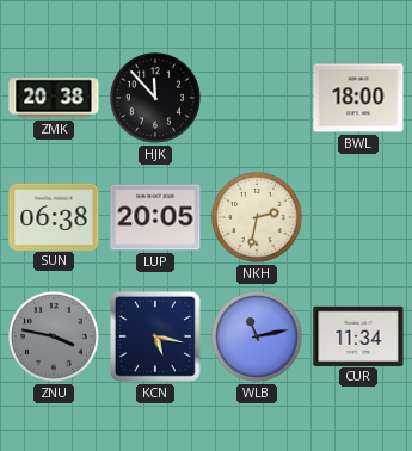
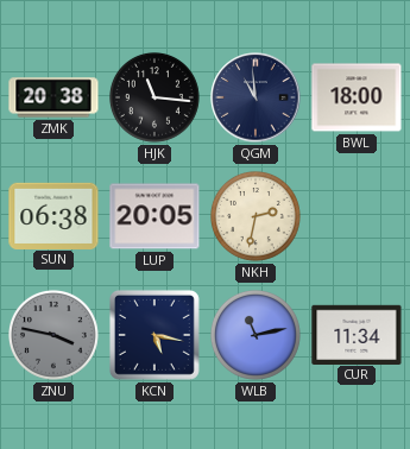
HJK: 11:53 -> 11:16 (156, 99)
QGM: none -> 10:59 (256, 97)
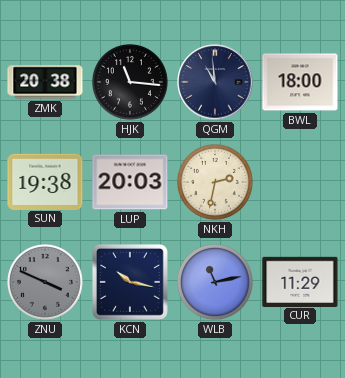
SUN: 06:38 -> 19:38 (45, 181)
LUP: 20:05 -> 20:03 (130, 182)
ZNU: 3:47 -> 3:49 (46, 283)
KCN: 5:17 -> 10:17 (130, 282)
CUR: 11:34 -> 11:29 (300, 281)
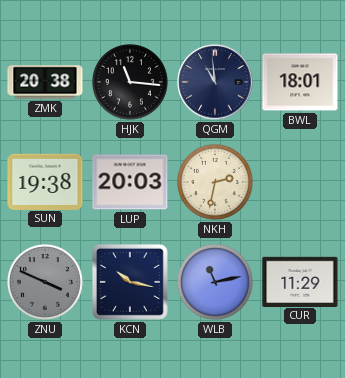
BWL: 18:00 -> 18:01 (300, 82)
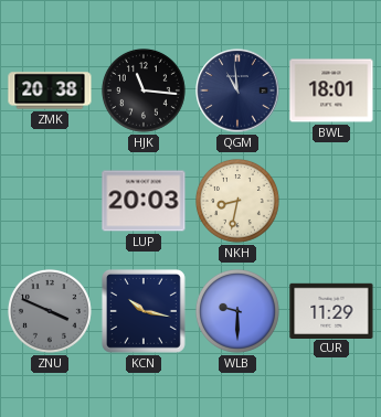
SUN: 19:38 -> none (45, 181)
NKH: 2:32 -> 8:32 (239, 202)
WLB: 11:13 -> 9:30 (239, 312)
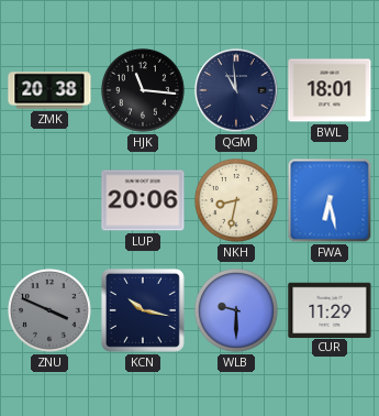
LUP: 20:03 -> 20:06 (143, 200)
FWA: none -> 6:28 (330, 200)
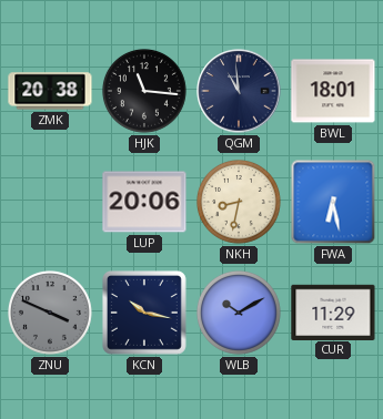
WLB: 9:30 -> 10:10 (240, 314)
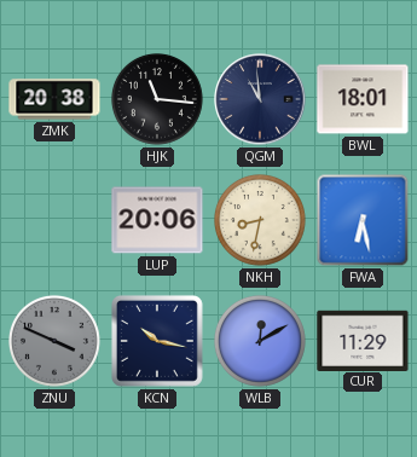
WLB: 10:10 -> 12:10 (261, 342)
